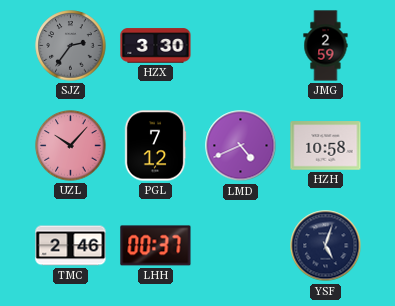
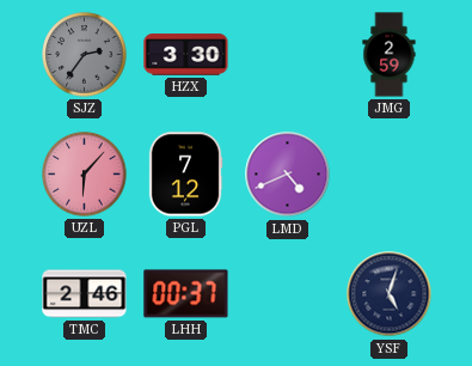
UZL: 10:07 -> 6:07 (85, 175)
HZH: 10:58 -> none (326, 146)
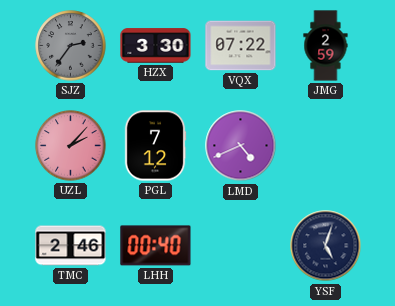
VQX: none -> 07:22 (241, 46)
UZL: 6:07 -> 2:07 (71, 146)
LHH: 00:37 -> 00:40 (156, 246)
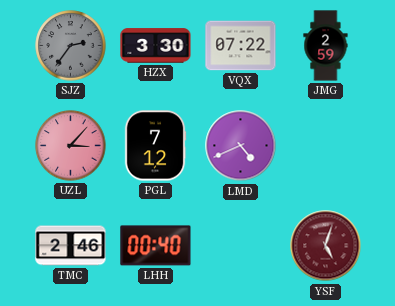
UZL: 2:07 -> 3:07 (71, 146)
YSF dial: navy -> burgundy (326, 246)
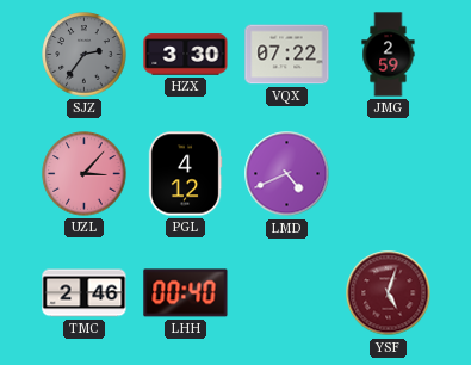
PGL: 7:12 -> 4:12 (185, 174)
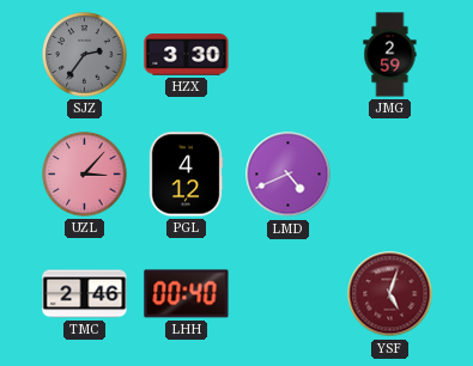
VQX: 07:22 -> none (287, 55)
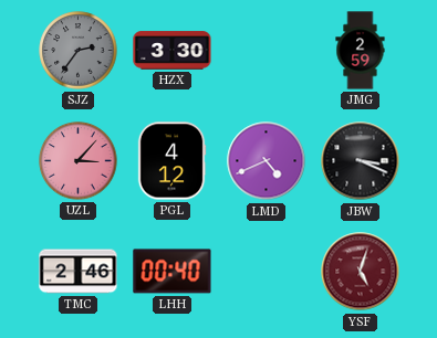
JBW: none -> 3:19 (361, 161)
